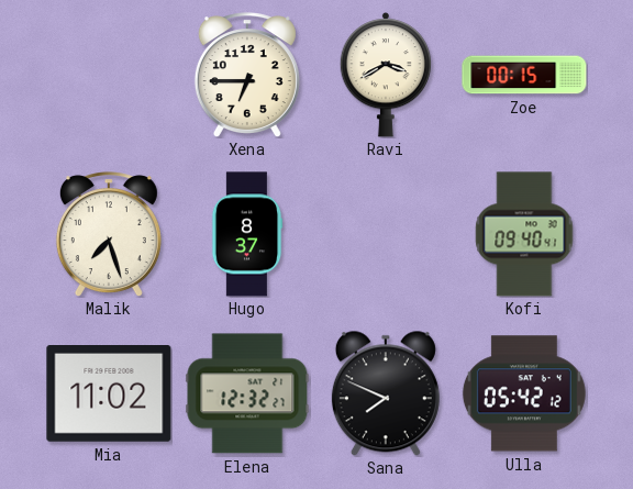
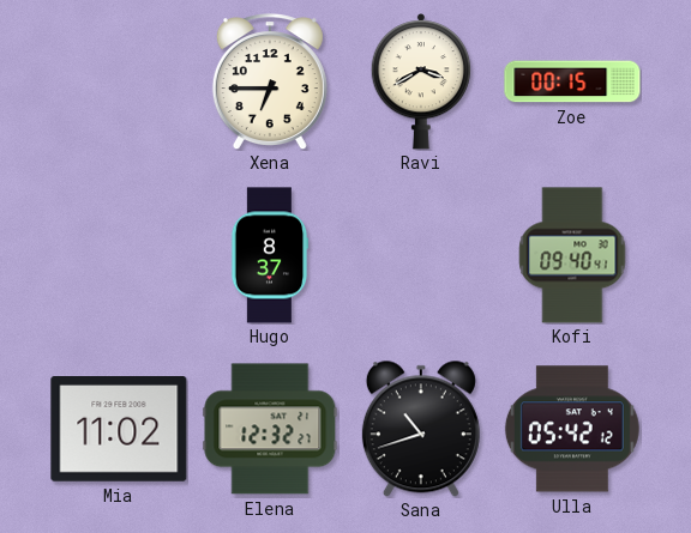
Malik: 7:27 -> none (109, 234)
Sana: 7:49 -> 10:42 (421, 429)
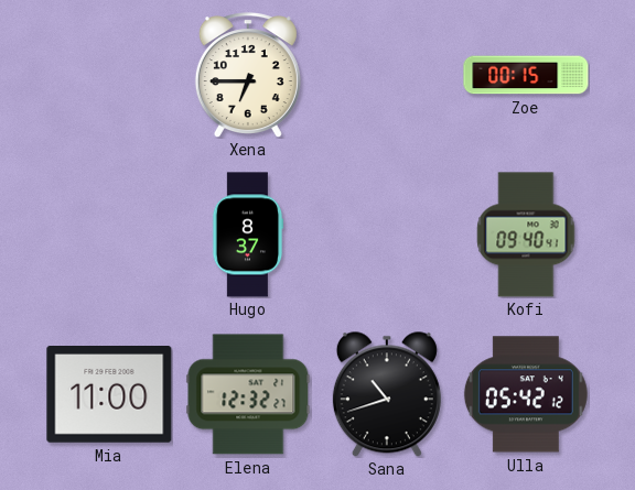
Ravi: 3:40 -> none (421, 81)
Mia: 11:02 -> 11:00 (109, 395)
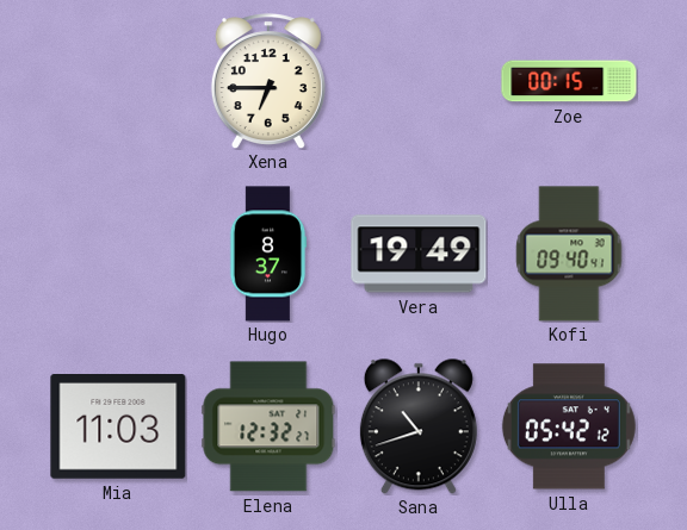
Vera: none -> 19:49 (419, 254)
Mia: 11:00 -> 11:03 (118, 428)
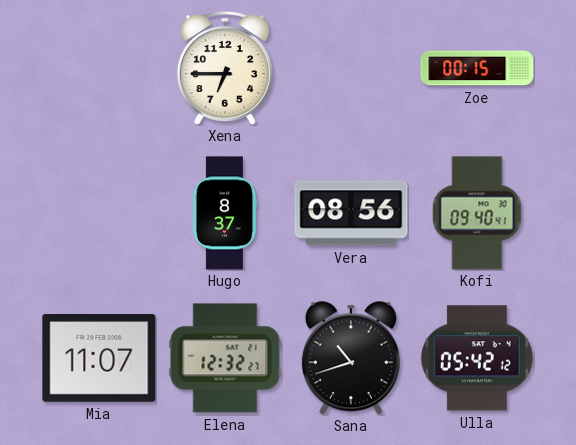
Vera: 19:49 -> 08:56 (351, 213)
Mia: 11:03 -> 11:07 (99, 359)
